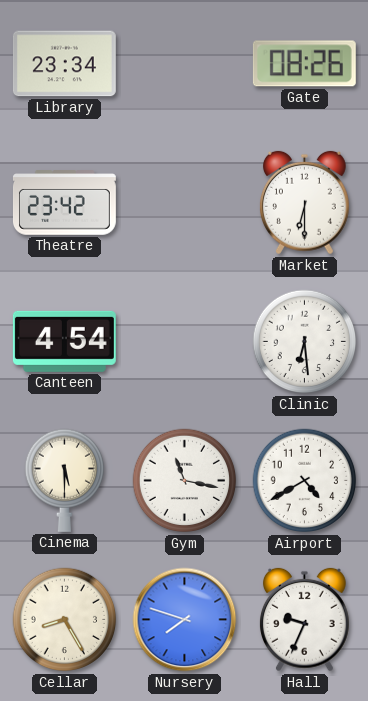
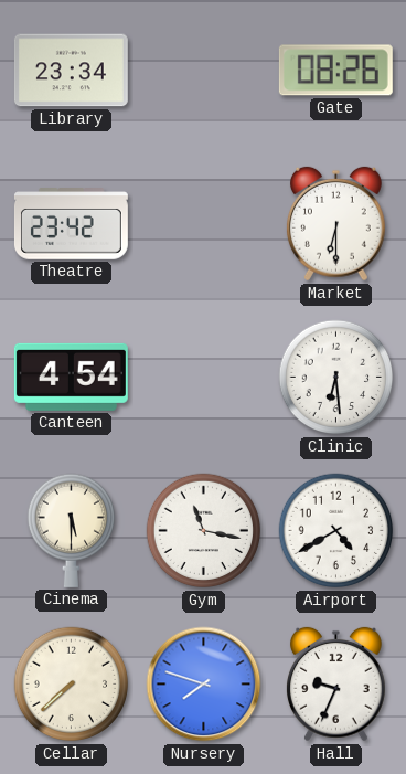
Cellar: 8:25 -> 7:38 (72, 685)
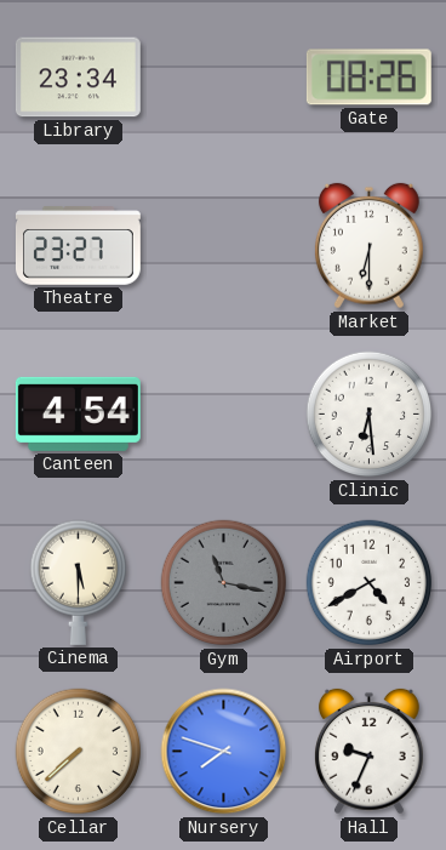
Theatre: 23:42 -> 23:27 (78, 246)
Gym dial: white -> grey (224, 583)
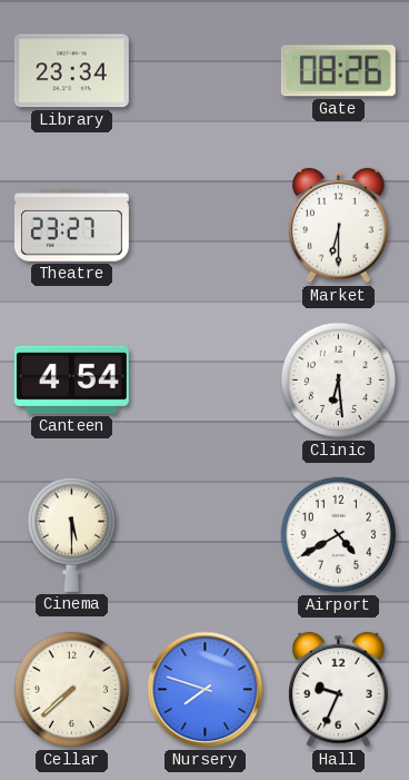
Gym: 11:17 -> none (224, 583)
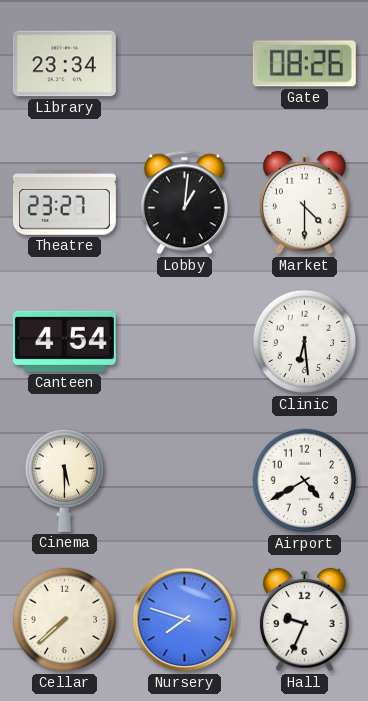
Lobby: none -> 1:01 (184, 203)
Market: 6:30 -> 4:30 (304, 203)
